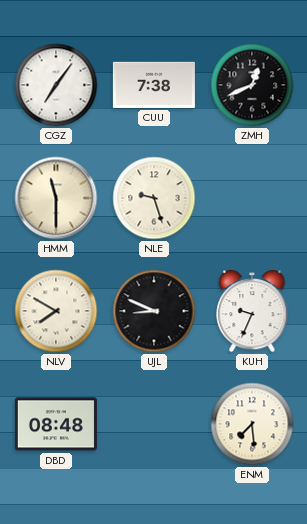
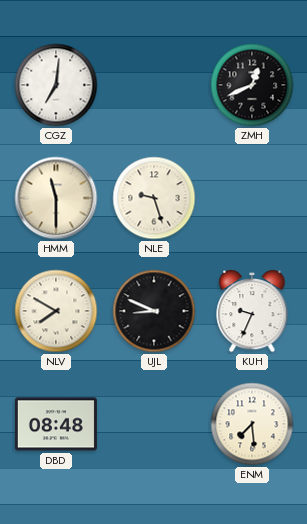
CGZ: 7:06 -> 7:01 (56, 85)
CUU: 7:38 -> none (154, 85)
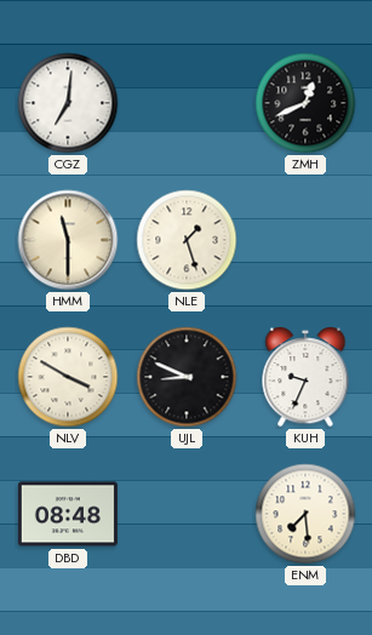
NLE: 9:27 -> 1:27 (187, 240)
NLV: 7:50 -> 3:50 (68, 377)
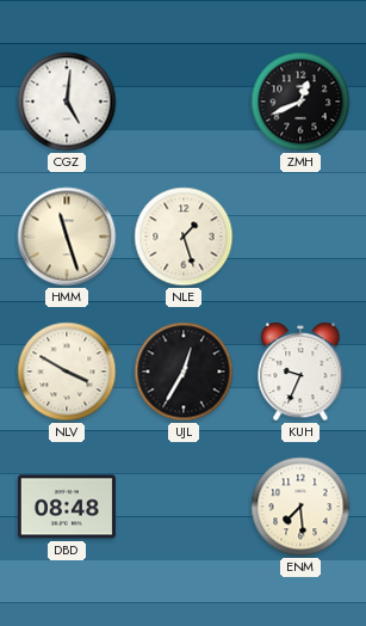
CGZ: 7:01 -> 5:01 (67, 102)
HMM: 11:30 -> 11:27 (67, 237)
UJL: 8:49 -> 12:35 (184, 372)
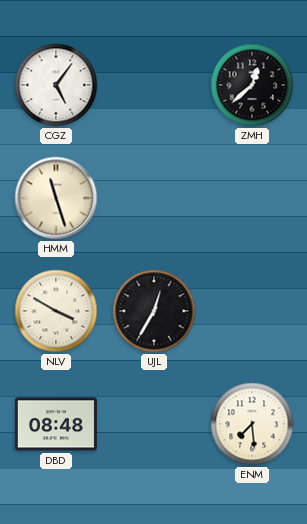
CGZ: 5:01 -> 5:06 (56, 85)
ZMH: 12:41 -> 12:38 (252, 85)
NLE: 1:27 -> none (184, 237)
KUH: 9:34 -> none (300, 373)
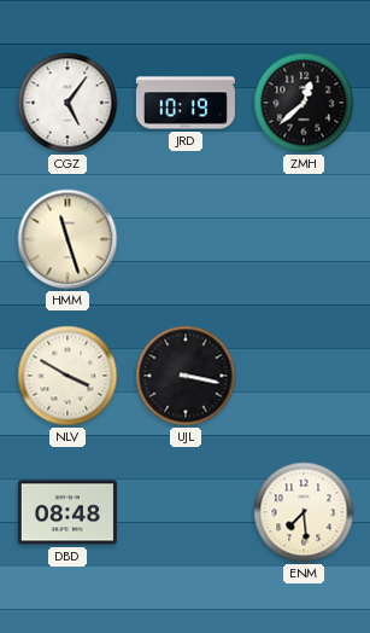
JRD: none -> 10:19 (186, 103)
UJL: 12:35 -> 3:17 (186, 376)
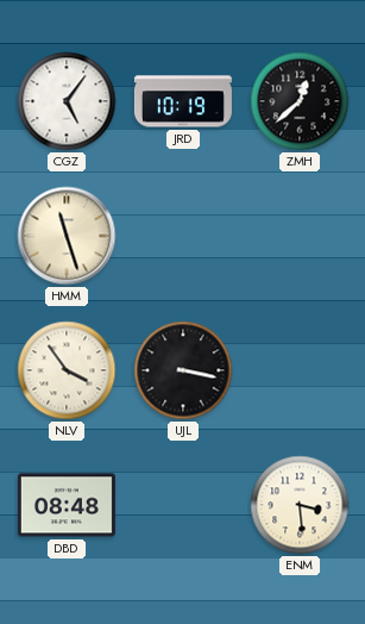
NLV: 3:50 -> 3:54 (67, 370)
ENM: 7:29 -> 3:29 (300, 505)
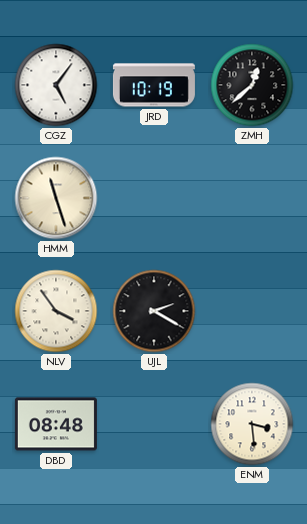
UJL: 3:17 -> 2:20 (154, 311)
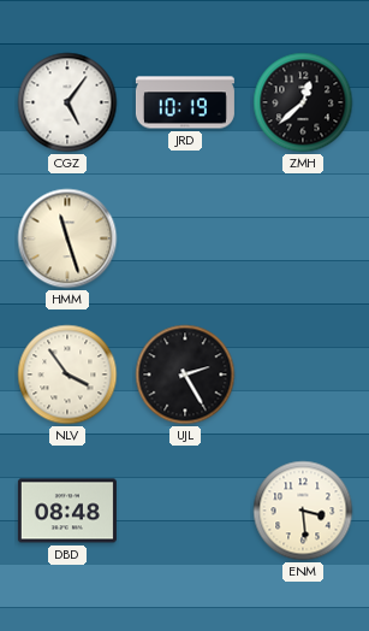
UJL: 2:20 -> 2:25 (185, 375)
